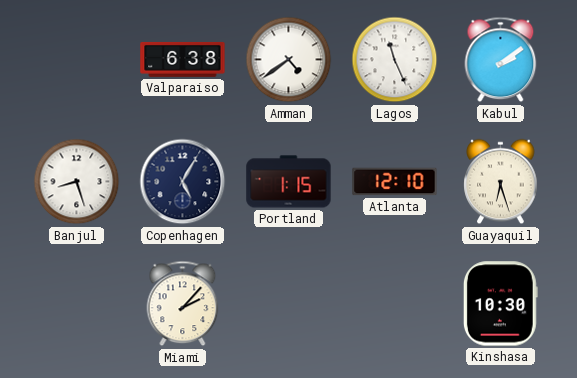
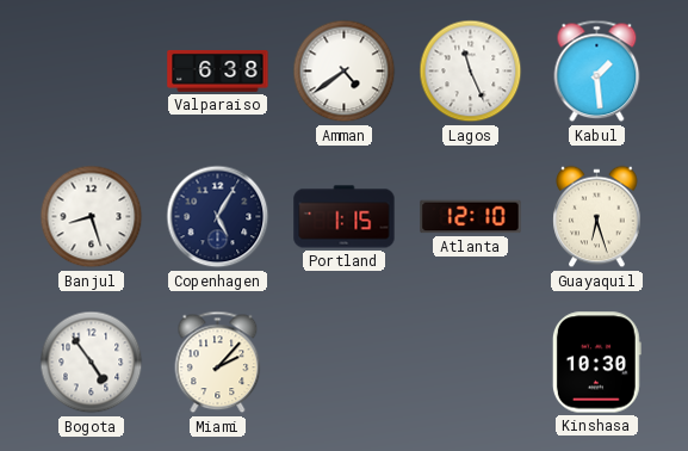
Kabul: 2:09 -> 1:29 (597, 72)
Bogota: none -> 4:54 (92, 363)
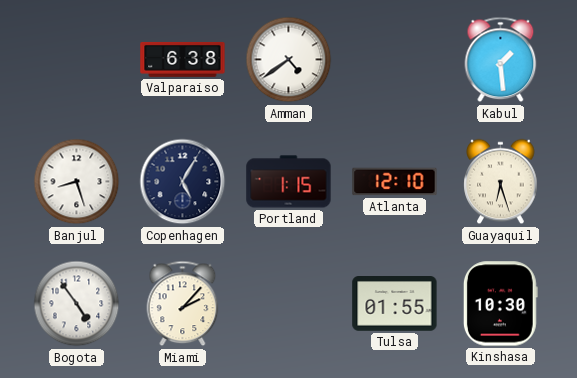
Lagos: 11:26 -> none (471, 72)
Tulsa: none -> 01:55 (395, 304)
